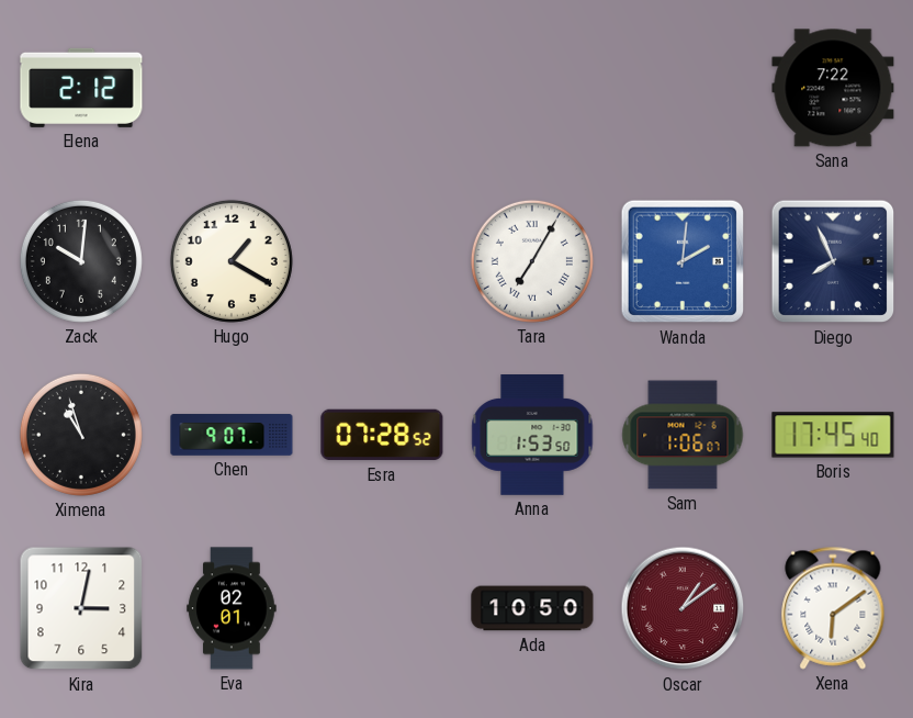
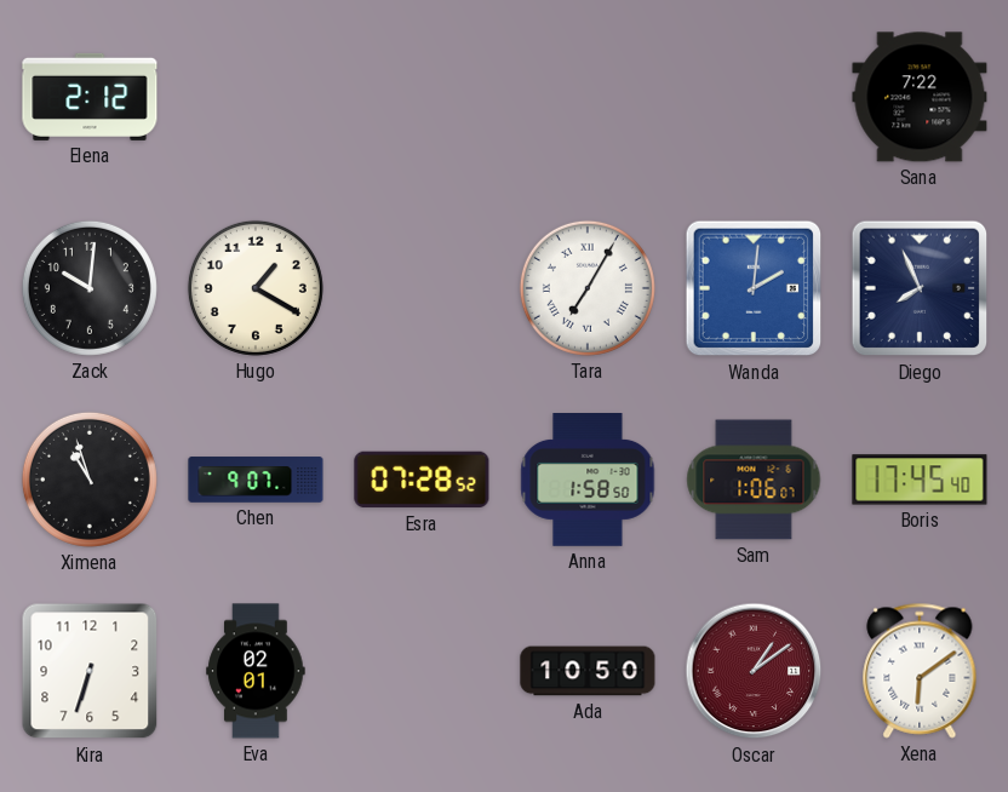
Anna: 1:53 -> 1:58 (588, 481)
Kira: 3:02 -> 6:33 (90, 671)
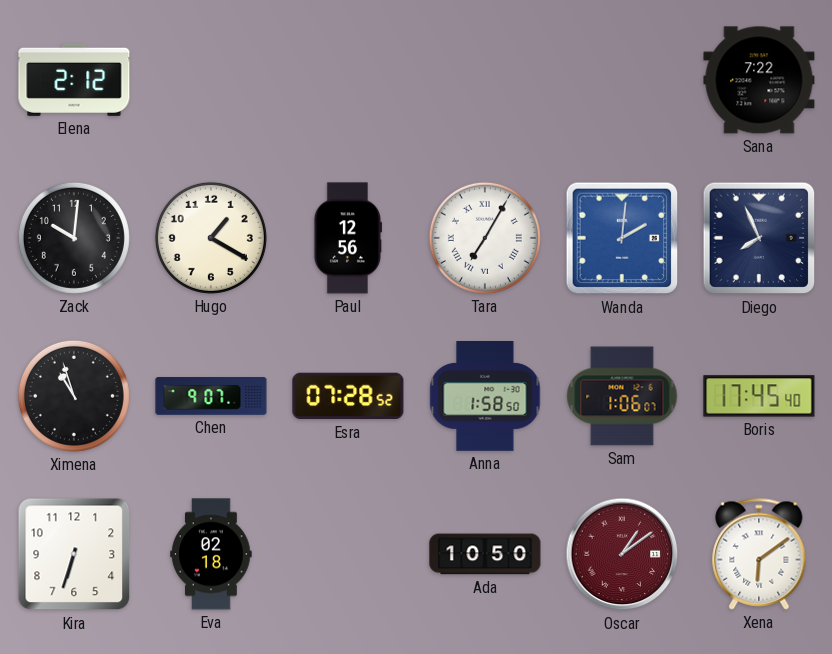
Paul: none -> 12:56 (347, 238)
Eva: 02:01 -> 02:18 (211, 554)
